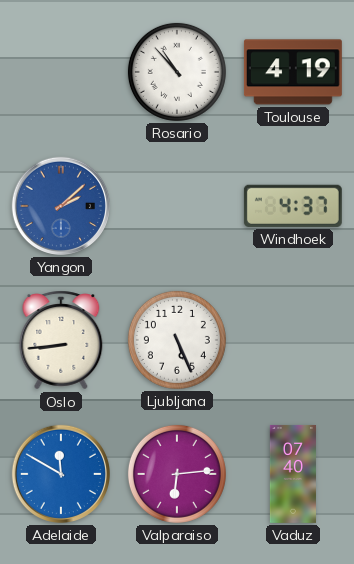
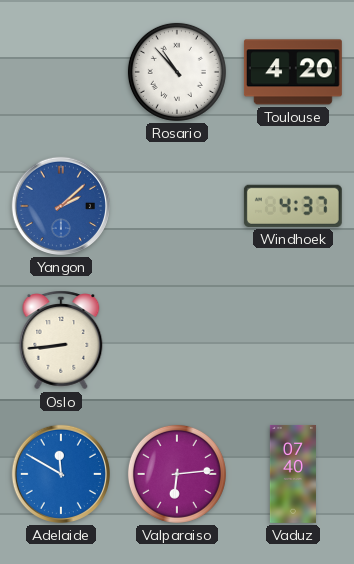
Toulouse: 4:19 -> 4:20 (293, 72)
Ljubljana: 5:26 -> none (177, 340)
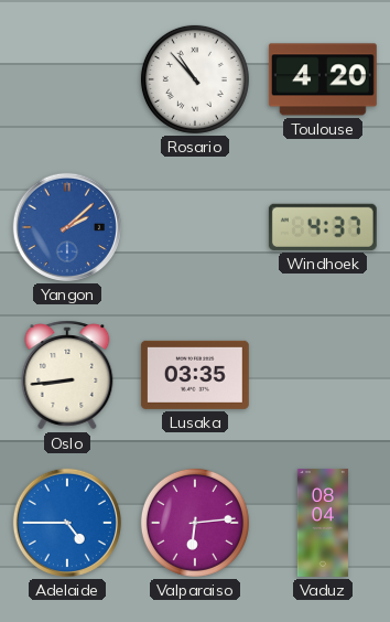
Lusaka: none -> 03:35 (195, 375)
Adelaide: 11:50 -> 4:45 (67, 523)
Vaduz: 07:40 -> 08:04 (323, 523)
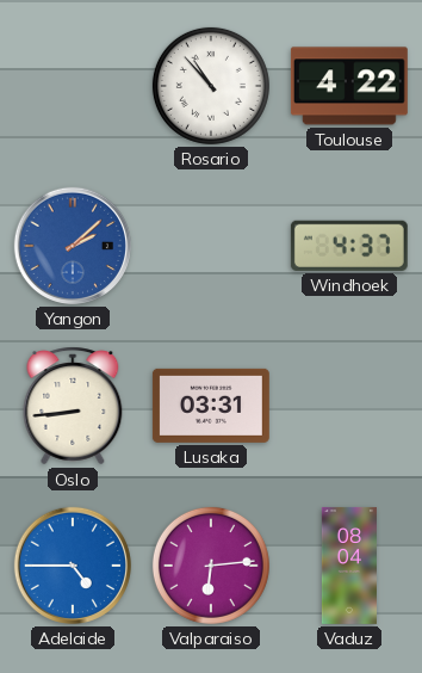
Toulouse: 4:20 -> 4:22 (349, 86)
Lusaka: 03:35 -> 03:31 (211, 406)
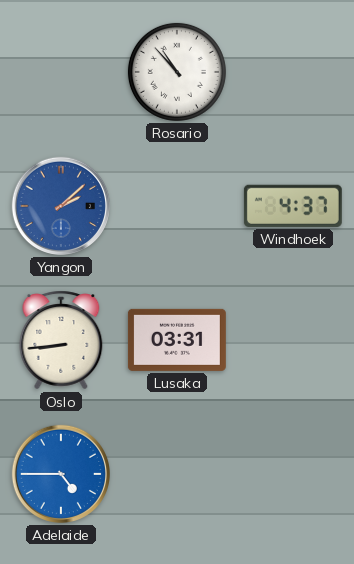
Toulouse: 4:22 -> none (349, 86)
Valparaiso: 6:14 -> none (211, 566)
Vaduz: 08:04 -> none (349, 566)
